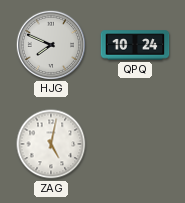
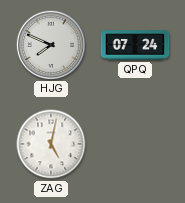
QPQ: 10:24 -> 07:24 (135, 45)
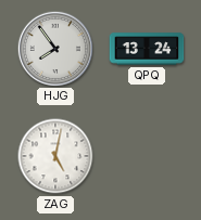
HJG: 7:49 -> 7:54 (54, 48)
QPQ: 07:24 -> 13:24 (147, 49)
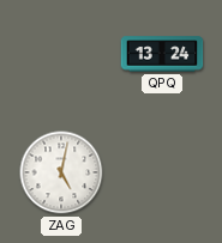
HJG: 7:54 -> none (54, 48)
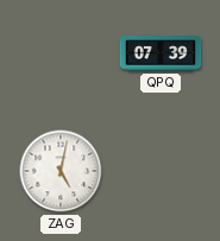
QPQ: 13:24 -> 07:39 (161, 53)
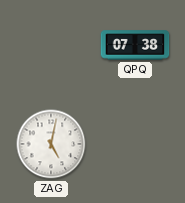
QPQ: 07:39 -> 07:38 (135, 45)
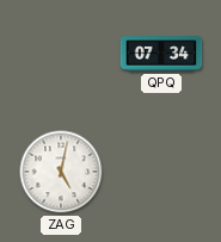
QPQ: 07:38 -> 07:34 (161, 54)
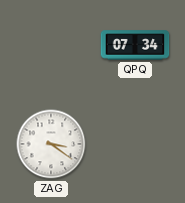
ZAG: 5:02 -> 3:21 (51, 144)
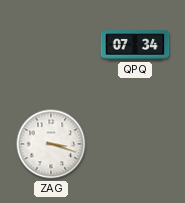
ZAG: 3:21 -> 3:18 (51, 144)
